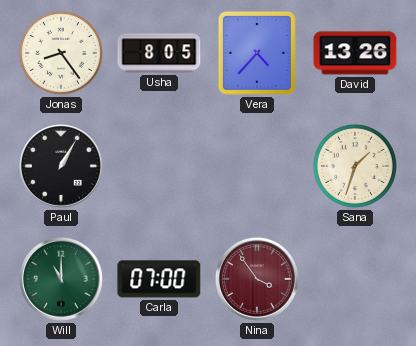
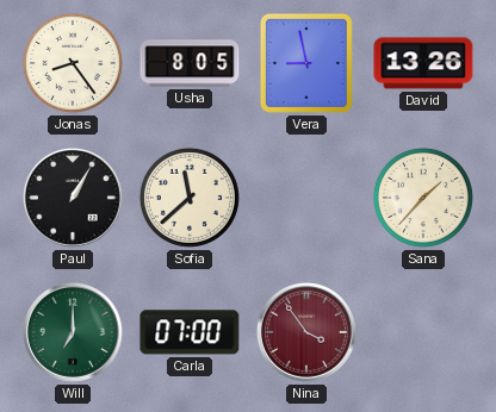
Vera: 4:37 -> 8:58 (306, 63)
Sofia: none -> 11:38 (190, 198)
Sana: 1:33 -> 1:37 (423, 198)
Will: 11:00 -> 7:00 (73, 332)
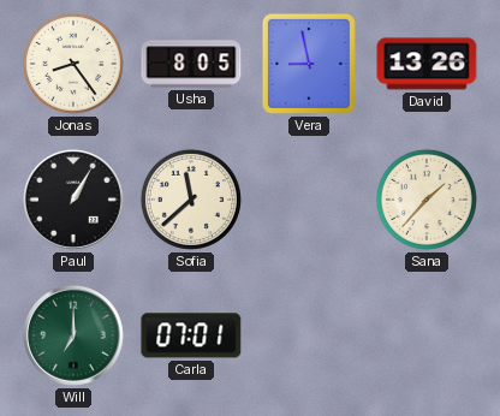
Carla: 07:00 -> 07:01 (191, 335)
Nina: 3:54 -> none (306, 332)
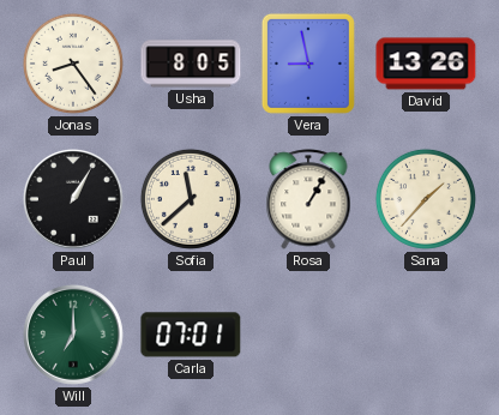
Rosa: none -> 1:05 (308, 199)
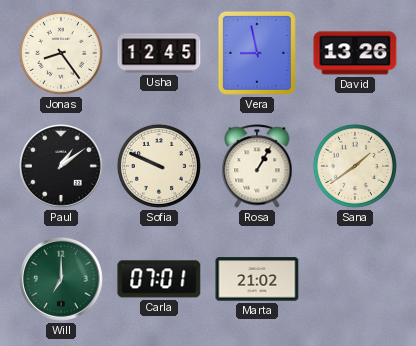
Usha: 8:05 -> 12:45 (159, 53)
Paul: 1:05 -> 1:09 (61, 166)
Sofia: 11:38 -> 9:49 (159, 166)
Sana: 1:37 -> 1:39 (355, 166)
Marta: none -> 21:02 (257, 279)
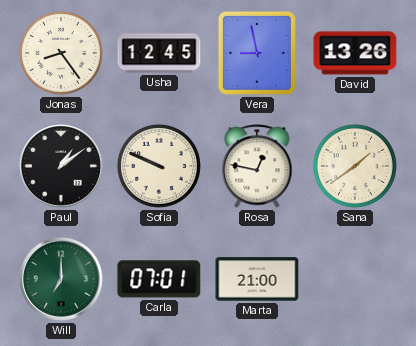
Rosa: 1:05 -> 12:47 (257, 166)
Marta: 21:02 -> 21:00 (257, 279)
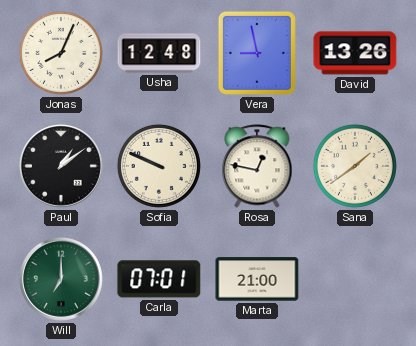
Jonas: 8:24 -> 8:04 (61, 53)
Usha: 12:45 -> 12:48 (159, 53)
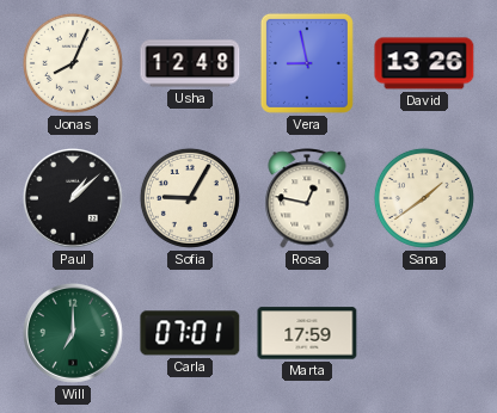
Paul: 1:09 -> 1:08 (73, 198)
Sofia: 9:49 -> 9:05 (190, 198)
Marta: 21:00 -> 17:59 (307, 333)
